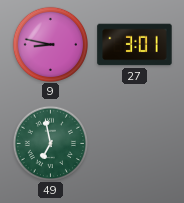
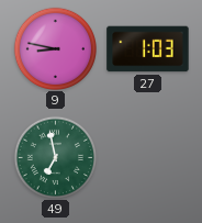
27: 3:01 -> 1:03 (148, 49)
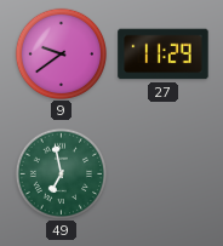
9: 8:47 -> 9:39 (61, 53)
27: 1:03 -> 11:29 (164, 55)
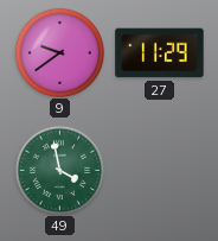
49: 6:58 -> 3:58 (59, 170)
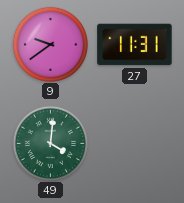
27: 11:29 -> 11:31 (135, 45)
49: 3:58 -> 4:01 (50, 143)
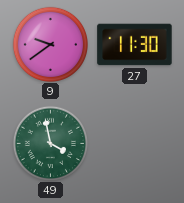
27: 11:31 -> 11:30 (135, 45)
49: 4:01 -> 3:58 (50, 143)
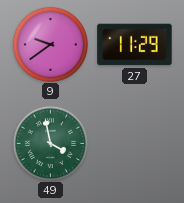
27: 11:30 -> 11:29 (135, 45)
